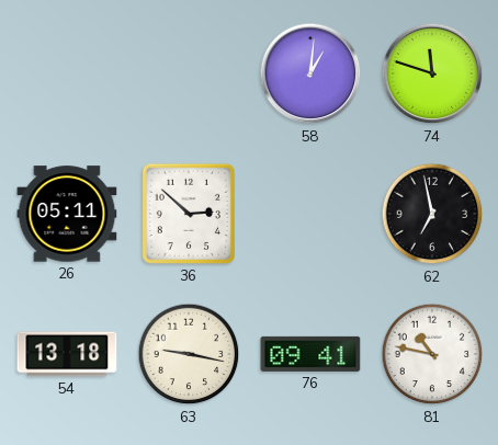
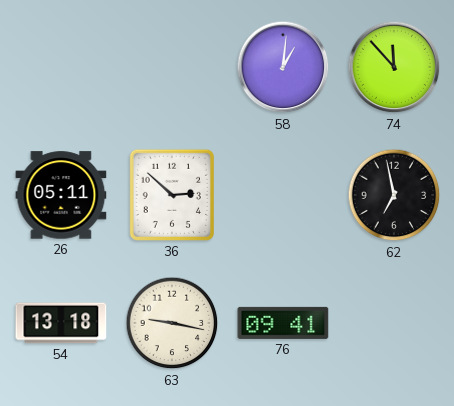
74: 11:48 -> 11:53 (394, 67)
81: 10:47 -> none (432, 354)
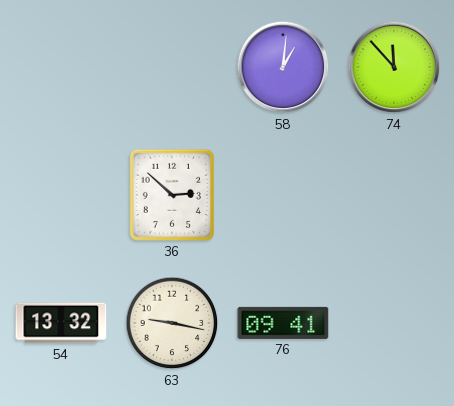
26: 05:11 -> none (61, 195)
62: 6:58 -> none (394, 195)
54: 13:18 -> 13:32 (61, 323)
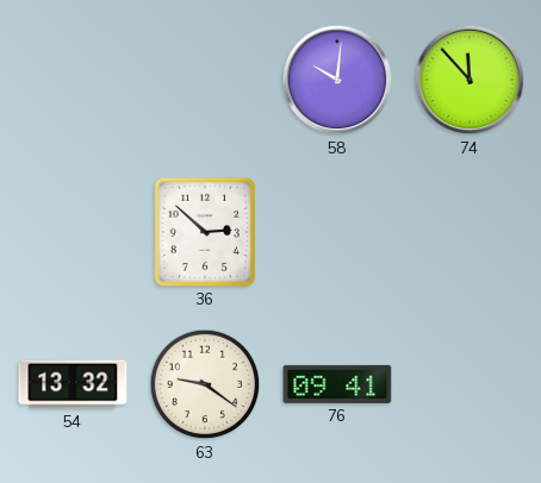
58: 1:01 -> 10:01 (337, 80)
63: 9:17 -> 9:21 (205, 384)
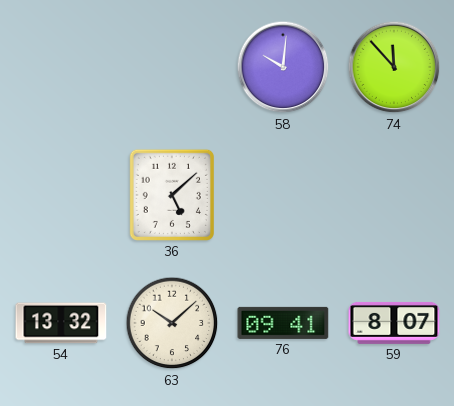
36: 2:52 -> 5:08 (172, 195)
63: 9:21 -> 10:08 (172, 323)
59: none -> 8:07 (394, 323)
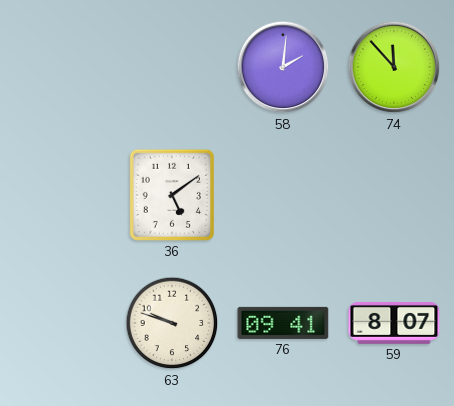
58: 10:01 -> 2:01 (283, 67)
36: 5:08 -> 5:09 (172, 195)
54: 13:32 -> none (61, 323)
63: 10:08 -> 9:48 (172, 323)
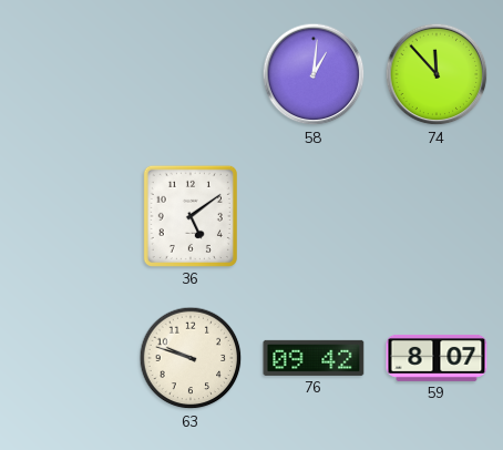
58: 2:01 -> 1:01 (314, 74)
76: 09:41 -> 09:42 (314, 358)
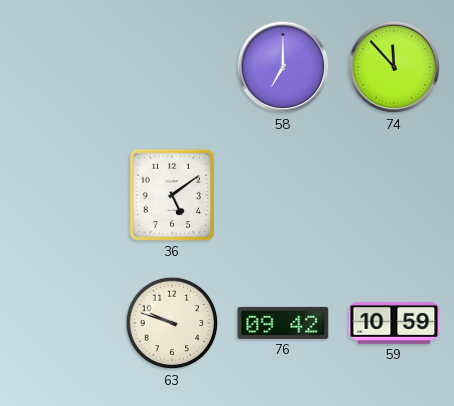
58: 1:01 -> 7:00 (283, 67)
59: 8:07 -> 10:59 (394, 323)
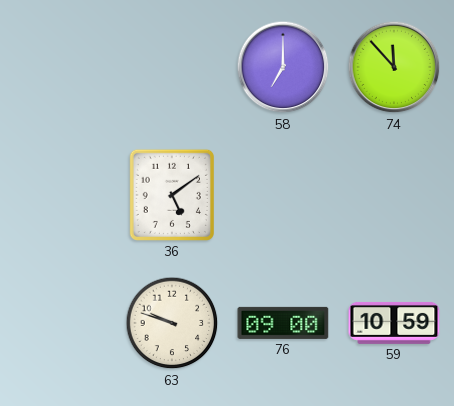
76: 09:42 -> 09:00 (283, 323)
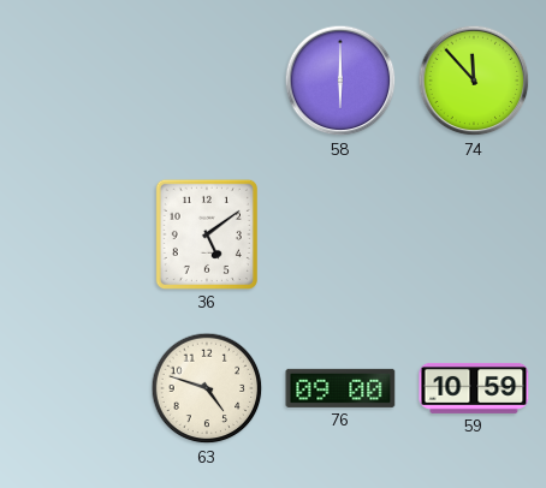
58: 7:00 -> 6:00 (340, 81)
63: 9:48 -> 4:48 (207, 388)
